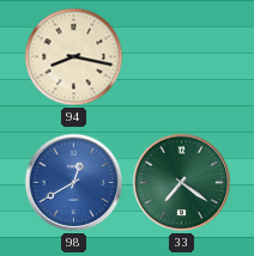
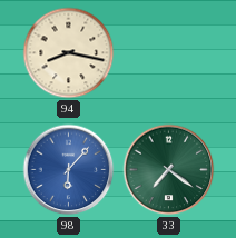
98: 12:40 -> 6:07 (69, 170)
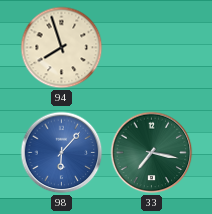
94: 8:17 -> 7:57 (62, 48)
33: 7:21 -> 7:17 (152, 153)
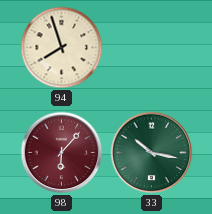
98 dial: blue -> burgundy (62, 153)
33: 7:17 -> 10:17 (152, 153)
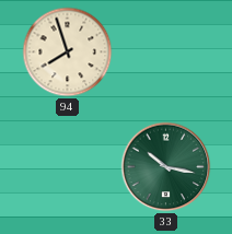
98: 6:07 -> none (62, 153)
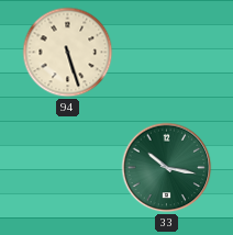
94: 7:57 -> 5:27 (68, 53)
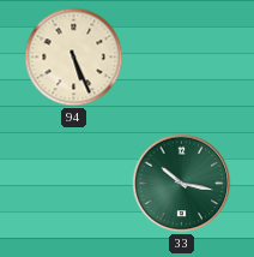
94: 5:27 -> 5:26 (74, 58)
